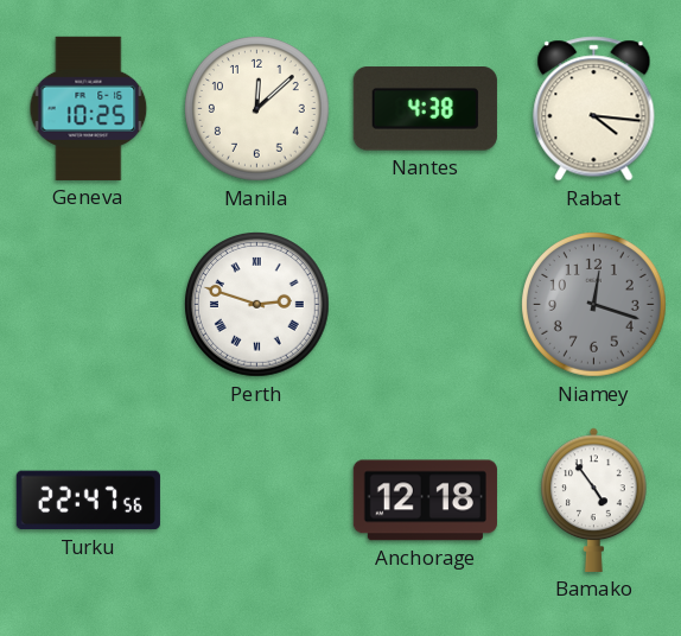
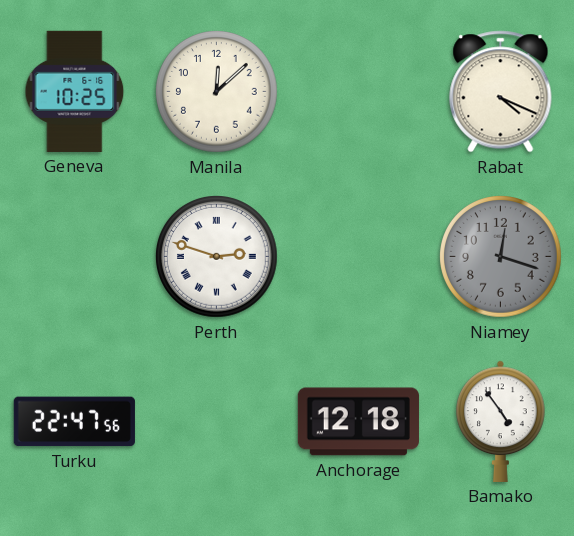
Nantes: 4:38 -> none (425, 109)
Rabat: 4:16 -> 4:19 (501, 92)
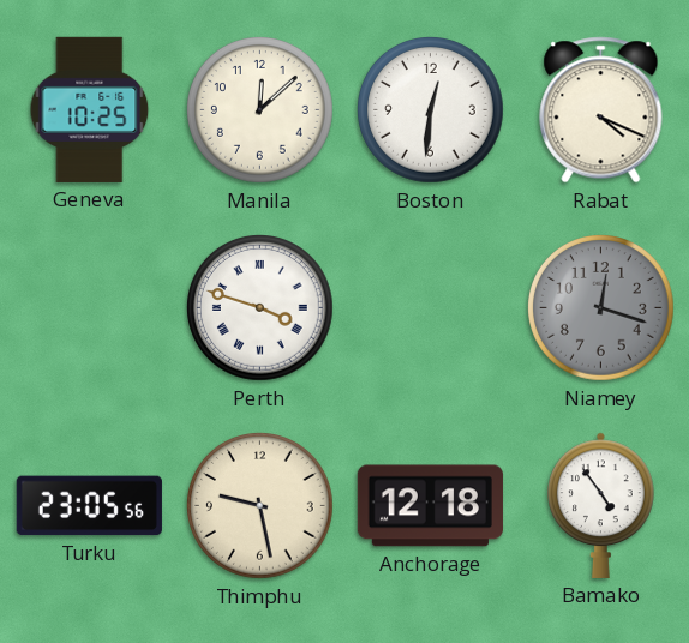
Boston: none -> 12:31 (431, 110)
Perth: 2:48 -> 3:48 (260, 308)
Turku: 22:47 -> 23:05 (89, 506)
Thimphu: none -> 9:28 (260, 506)
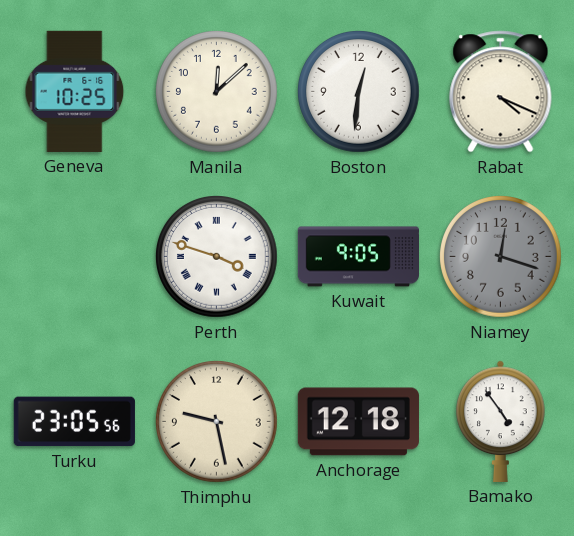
Kuwait: none -> 9:05 (358, 257)
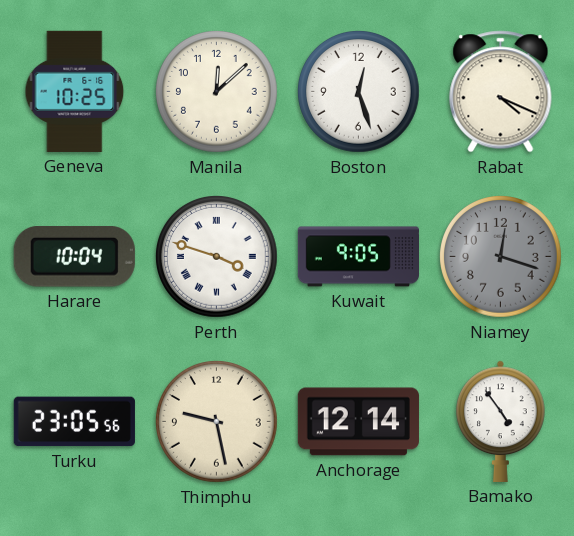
Boston: 12:31 -> 12:27 (359, 92)
Harare: none -> 10:04 (74, 257)
Anchorage: 12:18 -> 12:14 (358, 422)
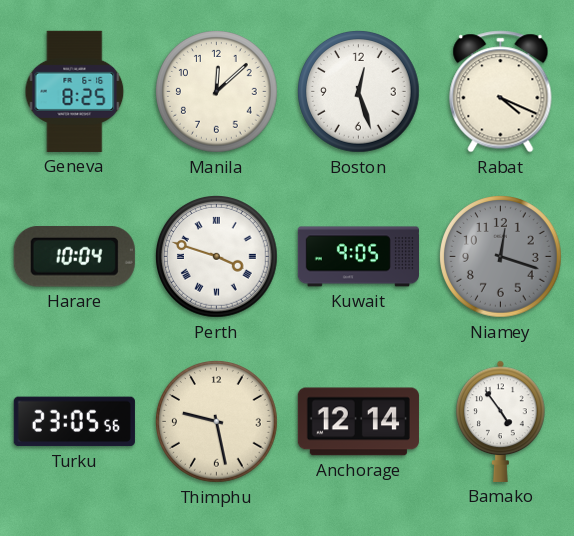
Geneva: 10:25 -> 8:25 (75, 91)
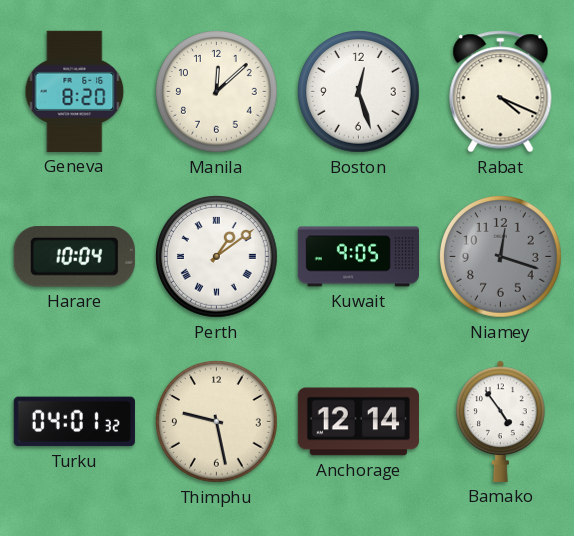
Geneva: 8:25 -> 8:20 (75, 91)
Perth: 3:48 -> 1:09 (217, 257)
Turku: 23:05 -> 04:01 (74, 422)
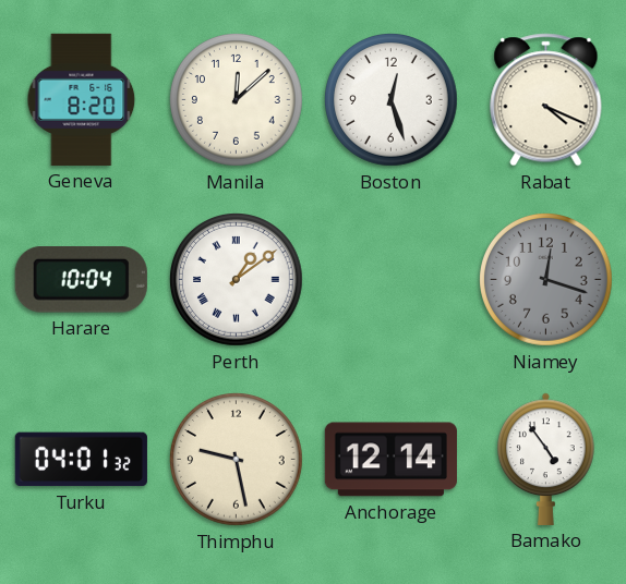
Kuwait: 9:05 -> none (358, 257)
